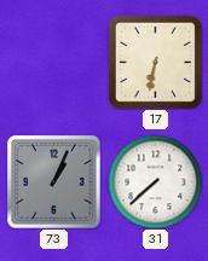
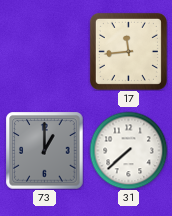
17: 6:32 -> 11:44 (128, 51)
73: 1:04 -> 1:00 (44, 150)
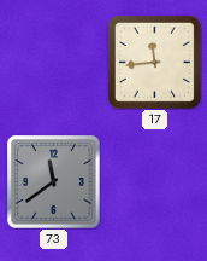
73: 1:00 -> 11:39 (53, 181)
31: 7:38 -> none (128, 150)
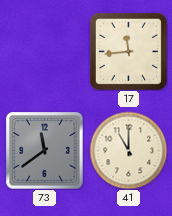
41: none -> 11:00 (128, 150)
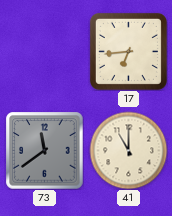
17: 11:44 -> 6:44 (128, 51)
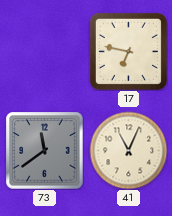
17: 6:44 -> 6:47 (128, 51)
41: 11:00 -> 11:04 (128, 150)
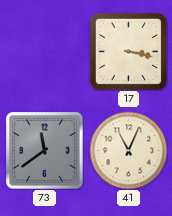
17: 6:47 -> 3:17 (128, 51)
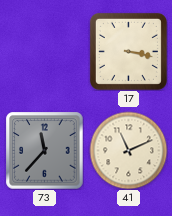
73: 11:39 -> 11:37 (44, 150)
41: 11:04 -> 11:11 (128, 150)
